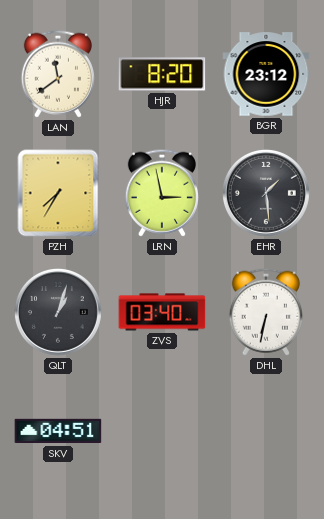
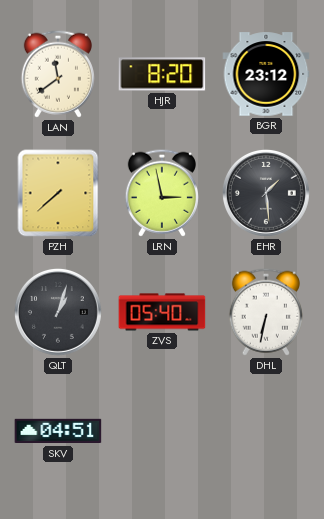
PZH: 7:35 -> 7:38 (58, 193)
ZVS: 03:40 -> 05:40 (162, 312)
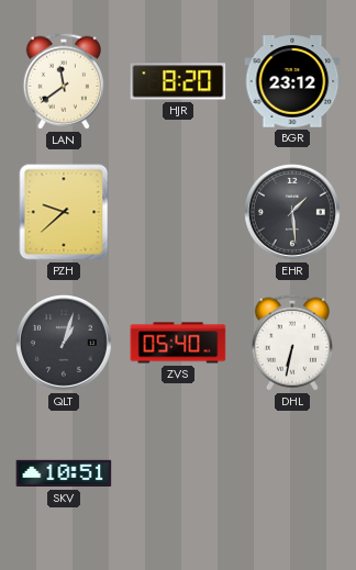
PZH: 7:38 -> 9:38 (64, 212)
LRN: 2:58 -> none (162, 193)
SKV: 04:51 -> 10:51 (64, 473)
